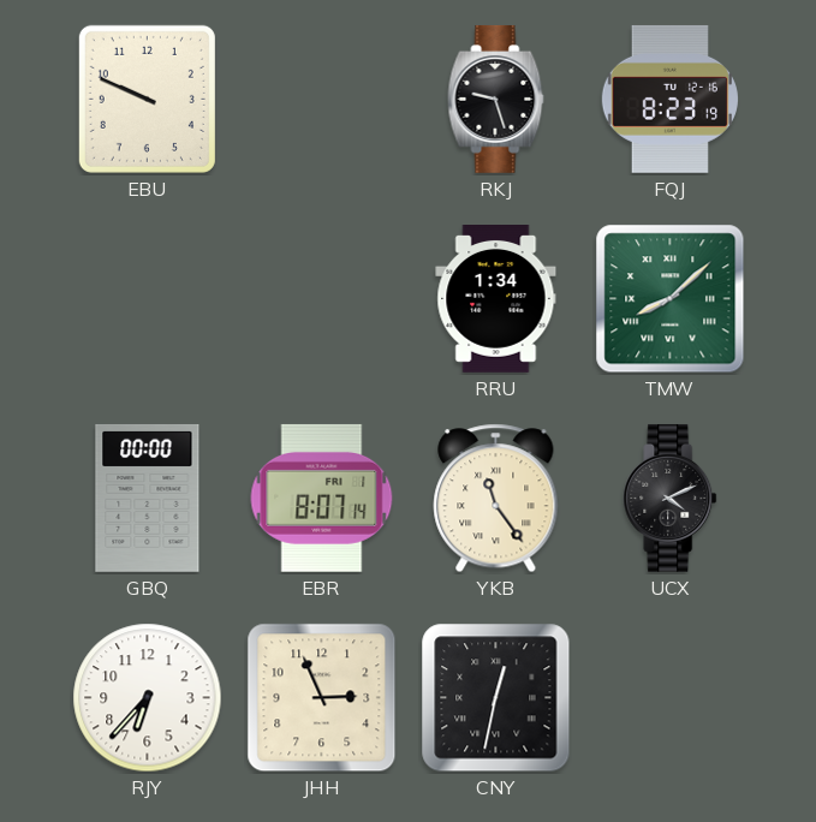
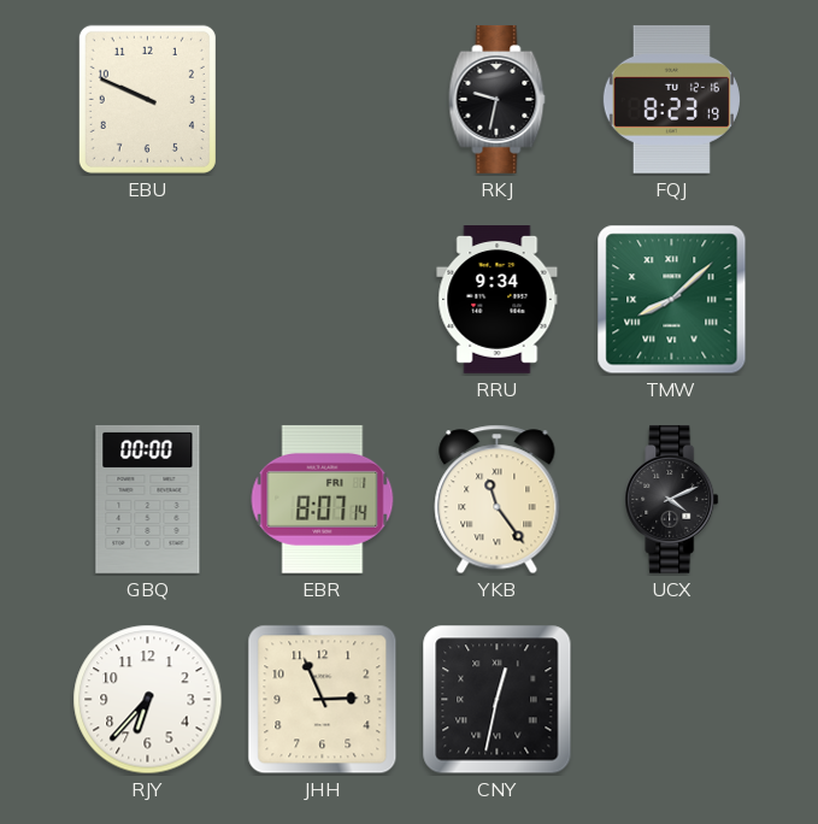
RKJ: 9:27 -> 9:32 (498, 99)
RRU: 1:34 -> 9:34 (498, 300)
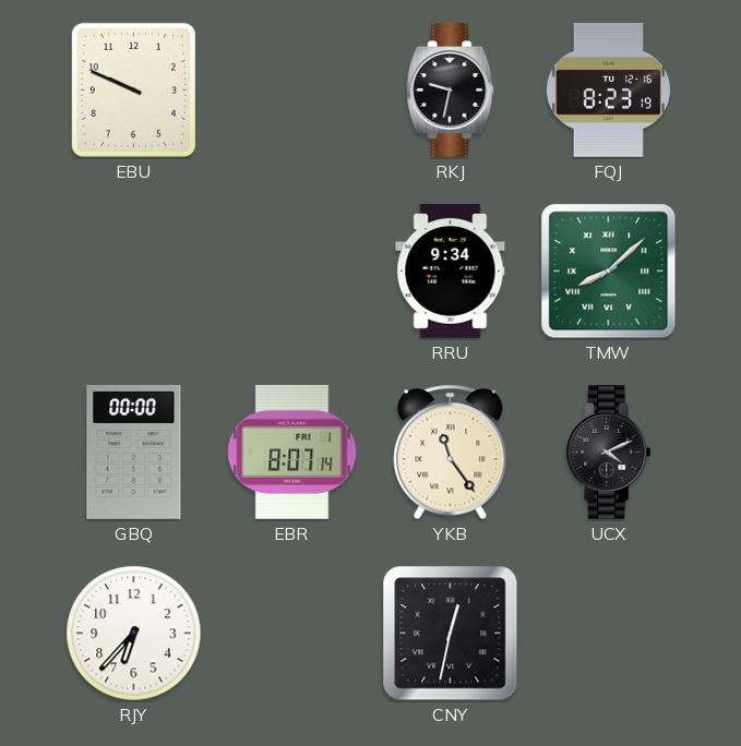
JHH: 2:56 -> none (323, 700)
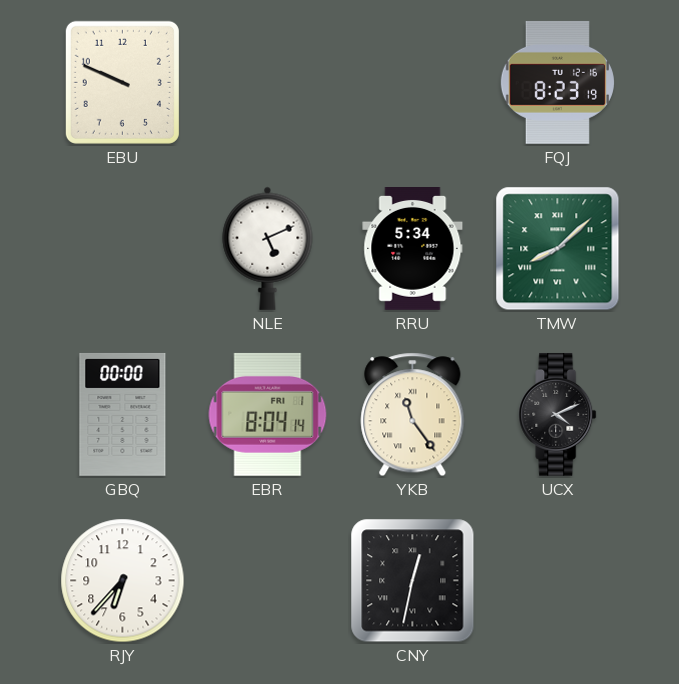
RKJ: 9:32 -> none (451, 89)
NLE: none -> 5:11 (268, 248)
RRU: 9:34 -> 5:34 (413, 249)
EBR: 8:07 -> 8:04 (268, 414)
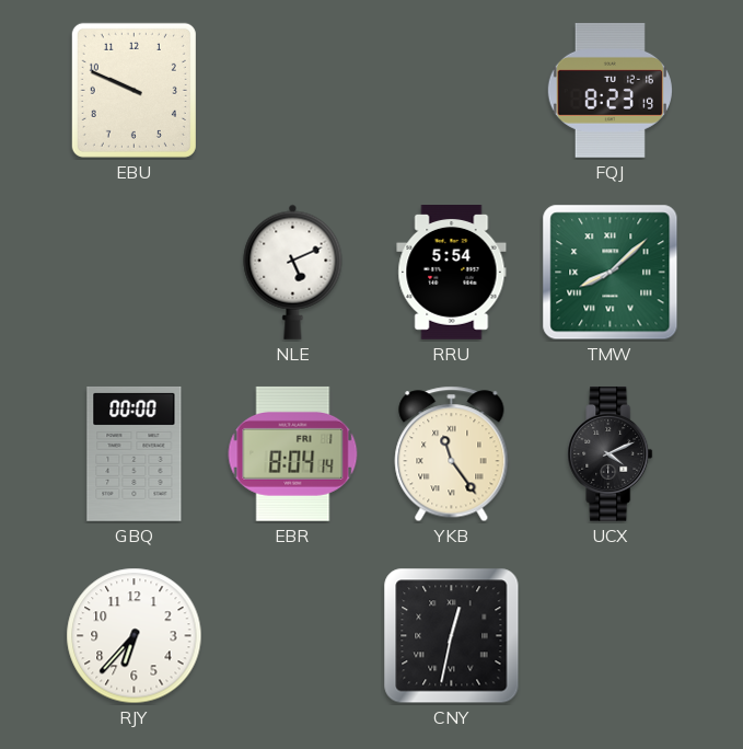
RRU: 5:34 -> 5:54 (452, 273)
